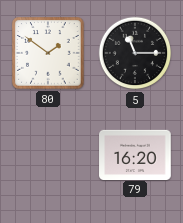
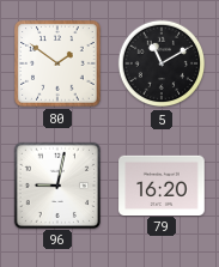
5: 11:15 -> 11:10 (162, 63)
96: none -> 9:02 (56, 184)
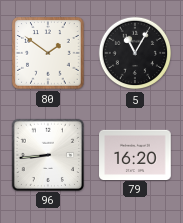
5: 11:10 -> 11:05 (135, 53)
96: 9:02 -> 8:44 (47, 154)
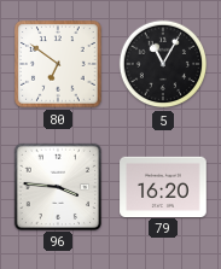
80: 1:51 -> 6:51 (58, 64)
96: 8:44 -> 3:46 (57, 186)
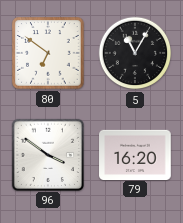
96: 3:46 -> 3:51 (47, 154)
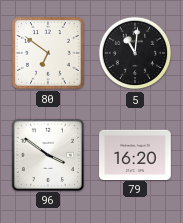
5: 11:05 -> 11:01 (135, 53)
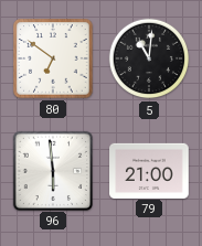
96: 3:51 -> 5:59 (52, 170)
79: 16:20 -> 21:00 (149, 170)
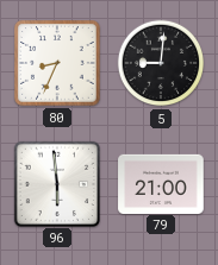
80: 6:51 -> 8:34 (57, 63)
5: 11:01 -> 9:01 (161, 63)
